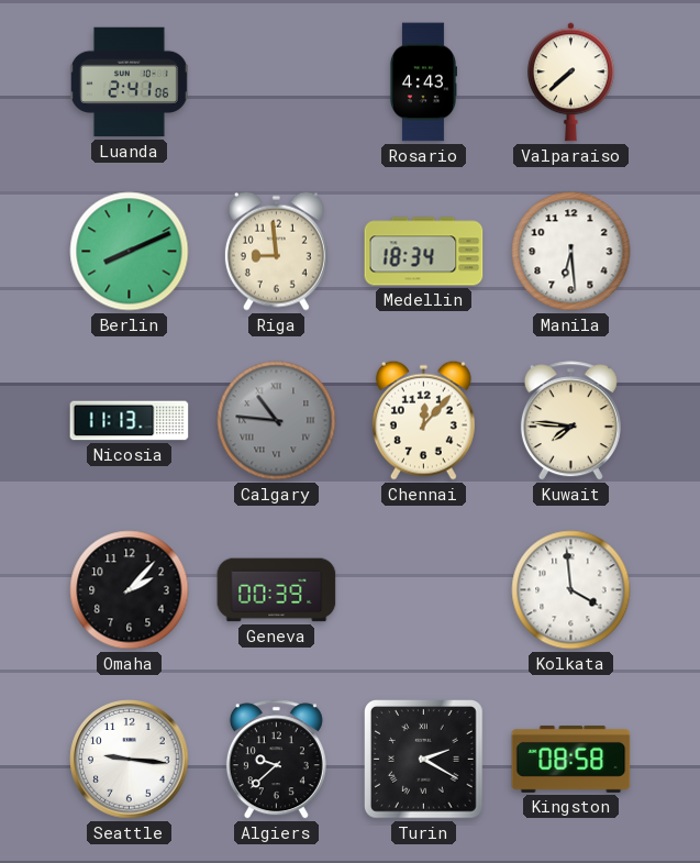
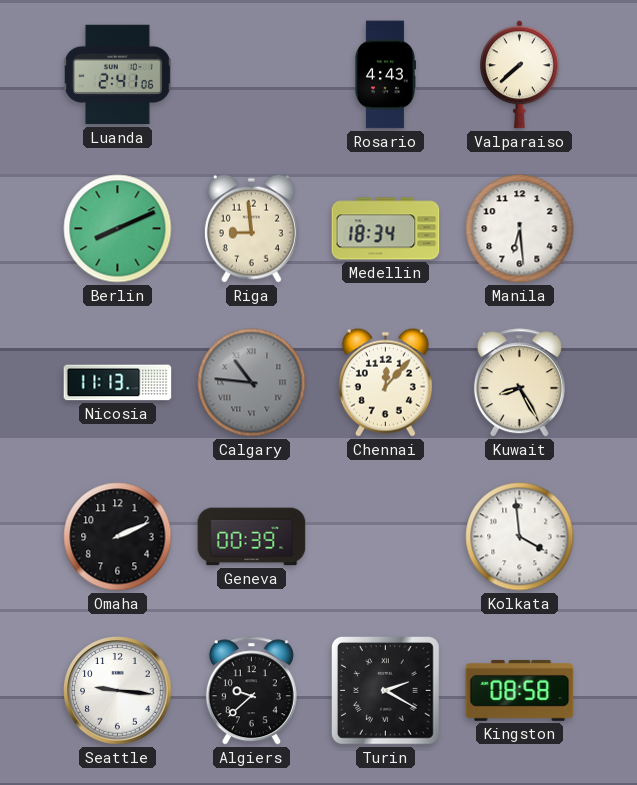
Kuwait: 7:46 -> 8:25 (519, 383)
Omaha: 2:07 -> 2:11 (118, 537)
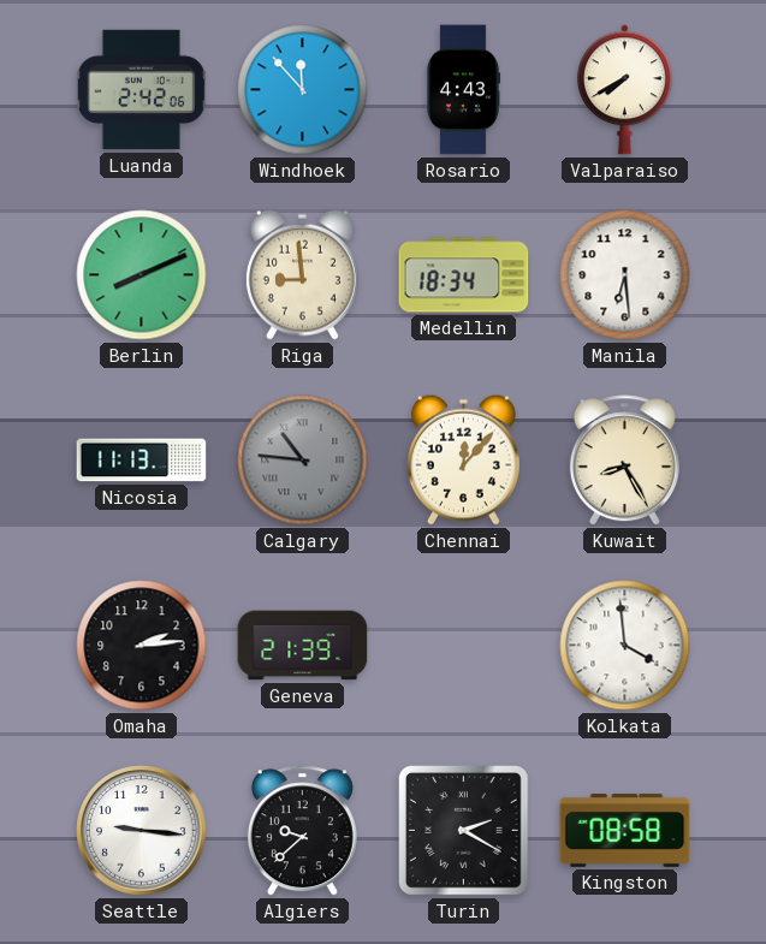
Luanda: 2:41 -> 2:42 (141, 90)
Windhoek: none -> 11:53 (303, 90)
Valparaiso: 7:38 -> 7:40 (624, 90)
Omaha: 2:11 -> 2:14 (142, 646)
Geneva: 00:39 -> 21:39 (303, 646)
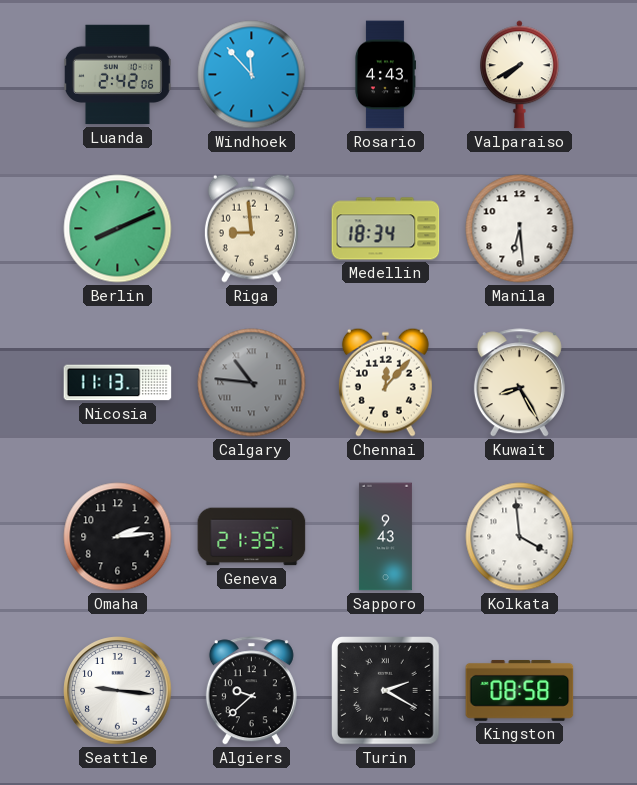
Sapporo: none -> 9:43 (385, 537)
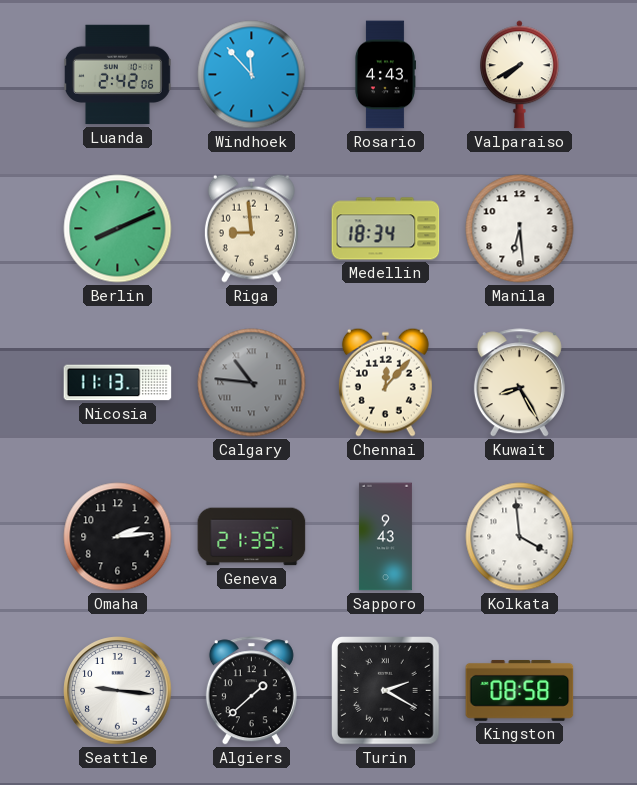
Algiers: 9:38 -> 1:38 (251, 691)
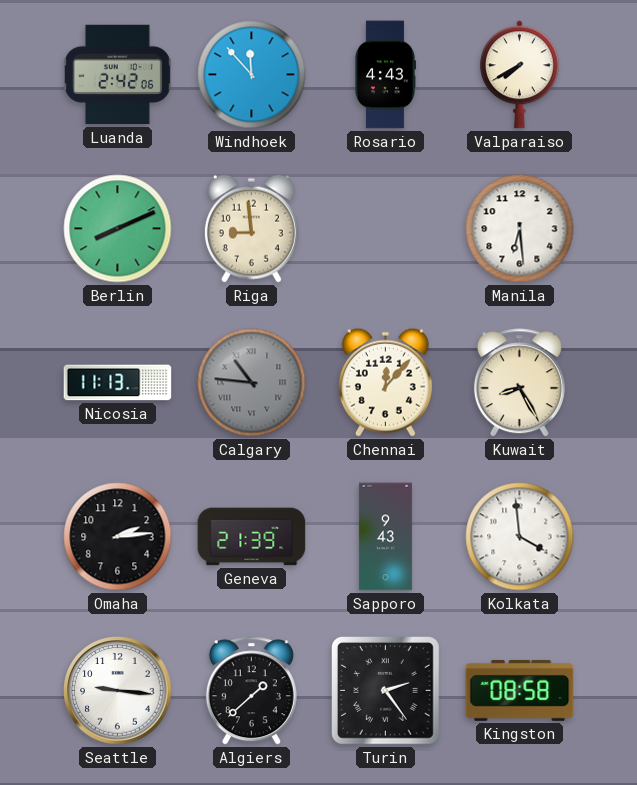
Medellin: 18:34 -> none (386, 229)
Turin: 2:20 -> 2:24 (386, 691)
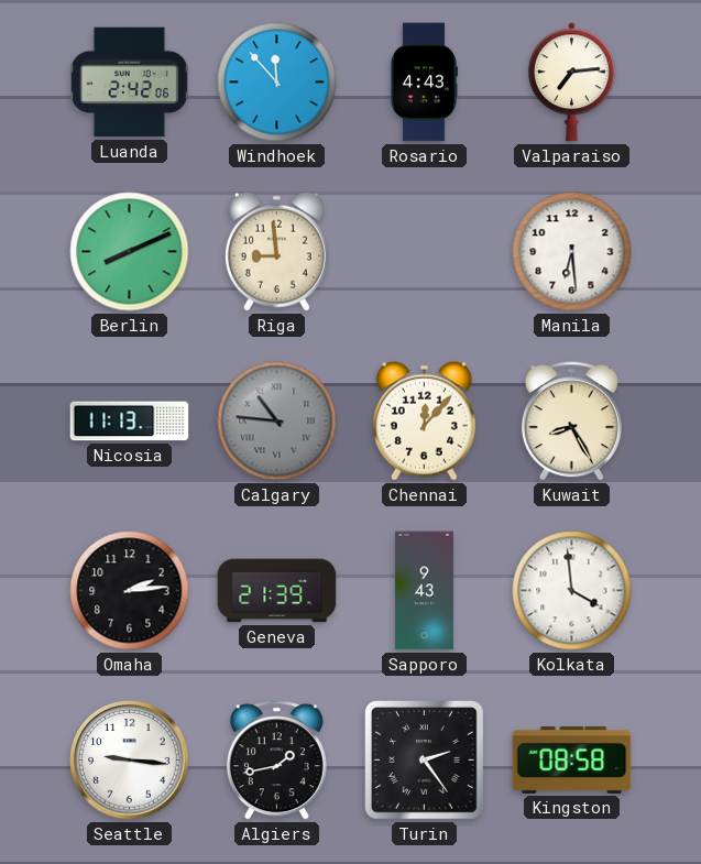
Valparaiso: 7:40 -> 7:14 (571, 83)
Algiers: 1:38 -> 1:43 (276, 761)
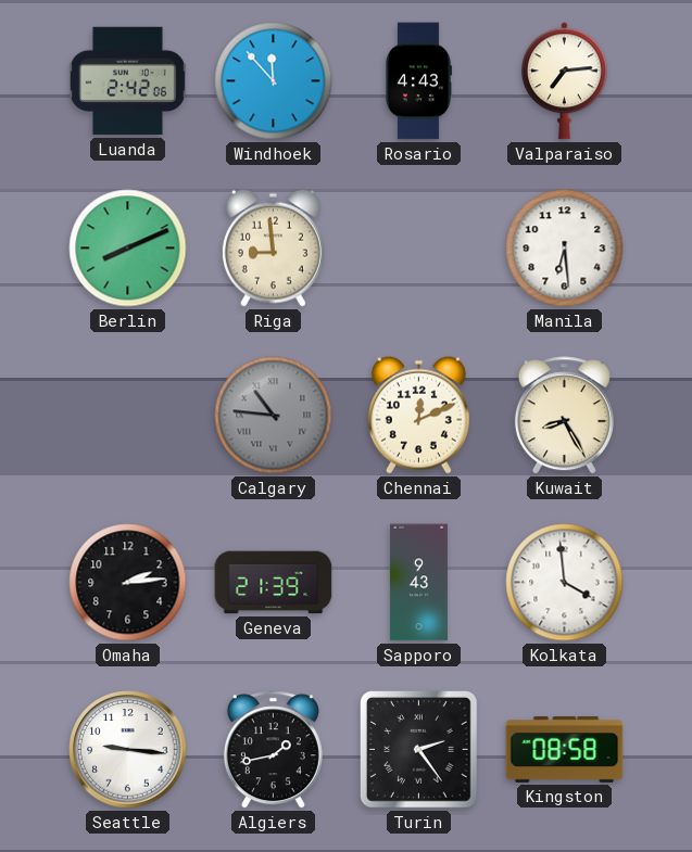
Nicosia: 11:13 -> none (130, 422)
Chennai: 12:07 -> 12:11 (418, 415)
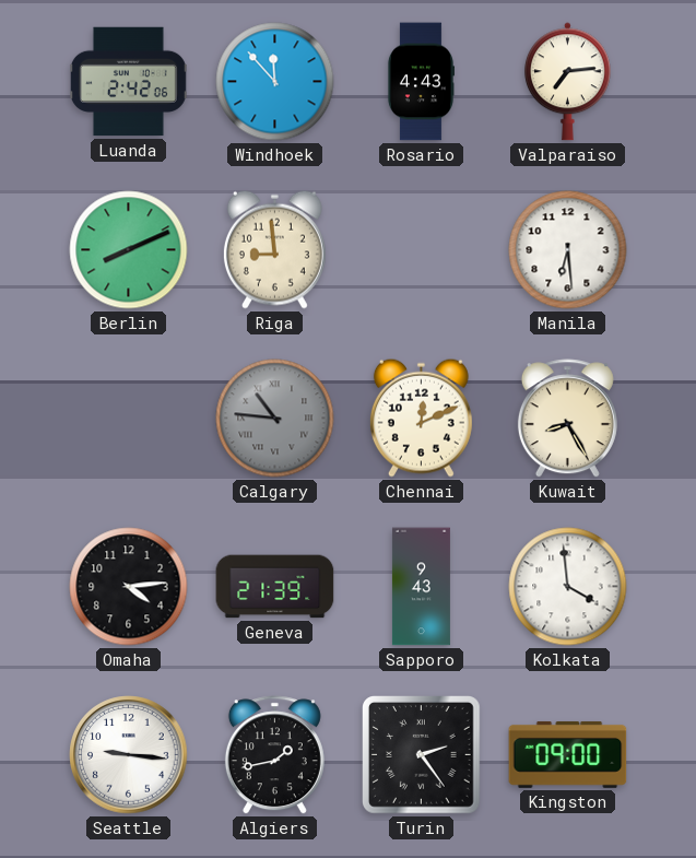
Omaha: 2:14 -> 4:14 (129, 587)
Kingston: 08:58 -> 09:00 (568, 754)
